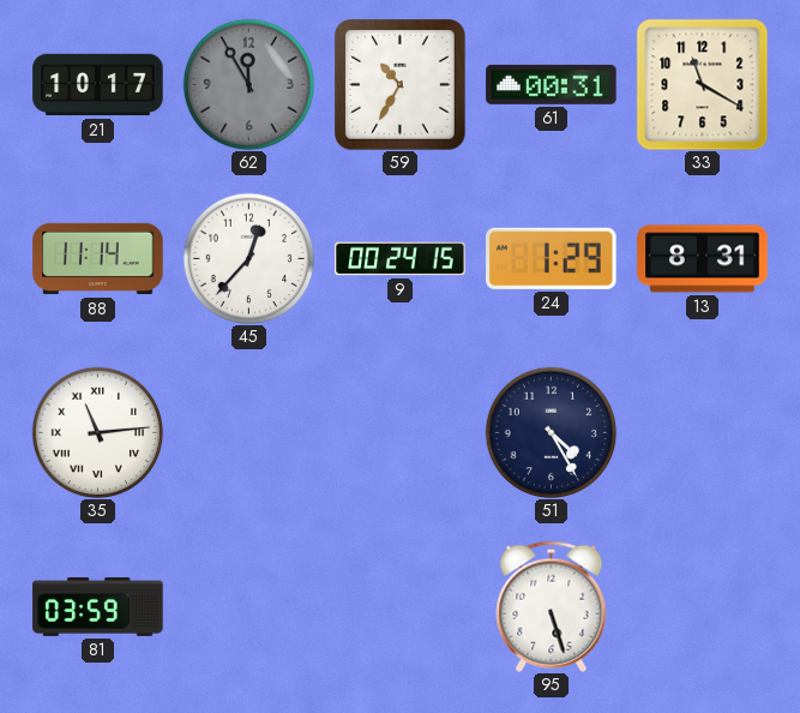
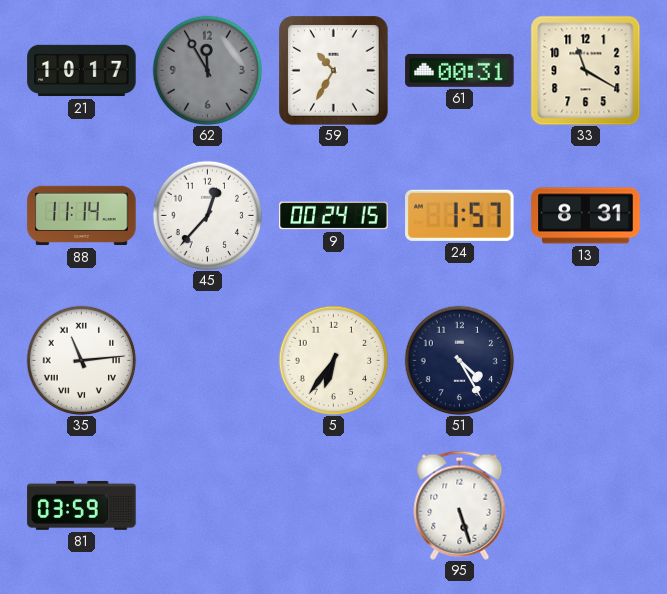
24: 1:29 -> 1:57 (460, 215)
5: none -> 6:36 (333, 360)
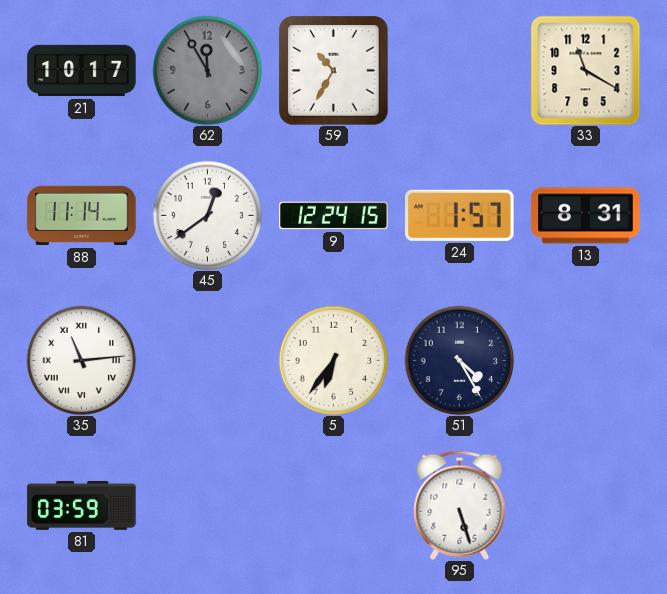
61: 00:31 -> none (460, 70)
45: 12:37 -> 12:39 (207, 215)
9: 00:24 -> 12:24 (334, 216)
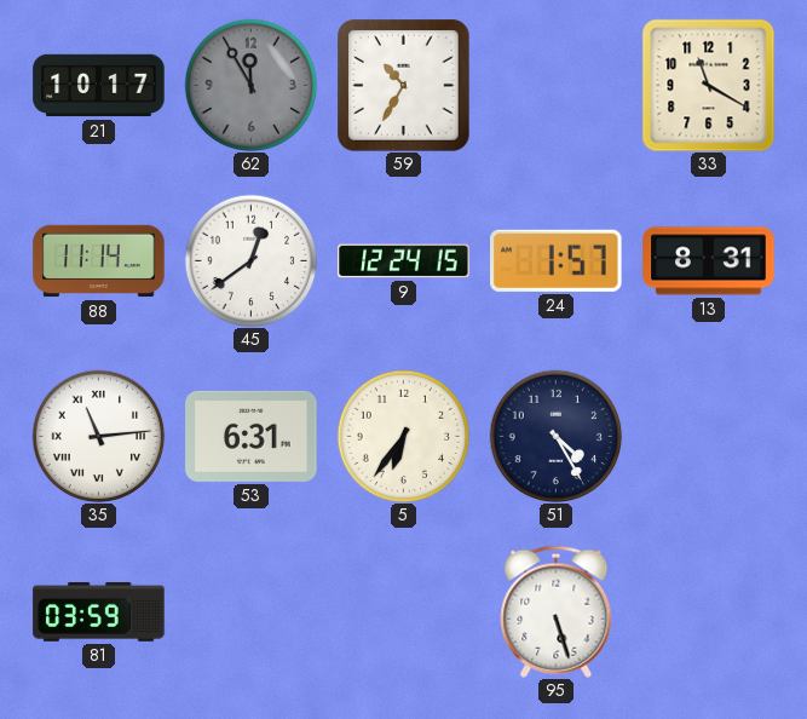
53: none -> 6:31 (252, 436)
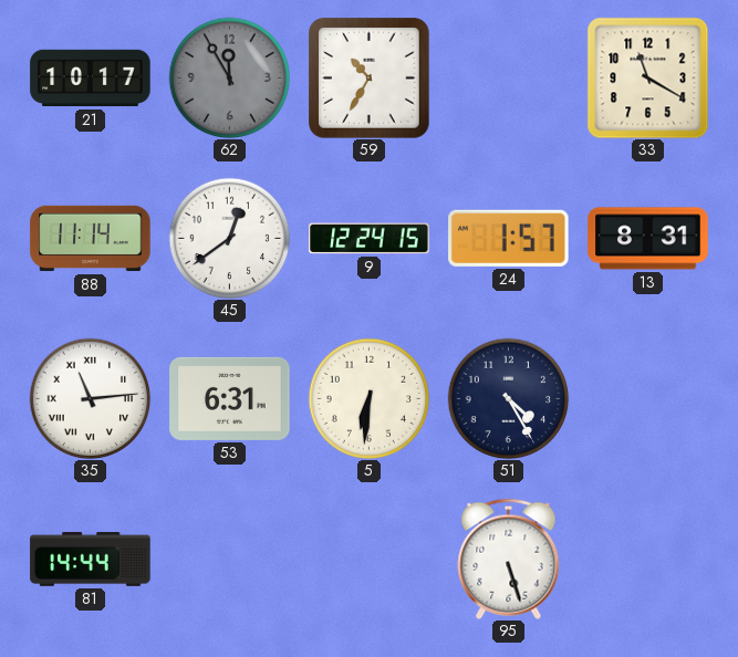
5: 6:36 -> 6:31 (368, 398)
81: 03:59 -> 14:44 (91, 559)
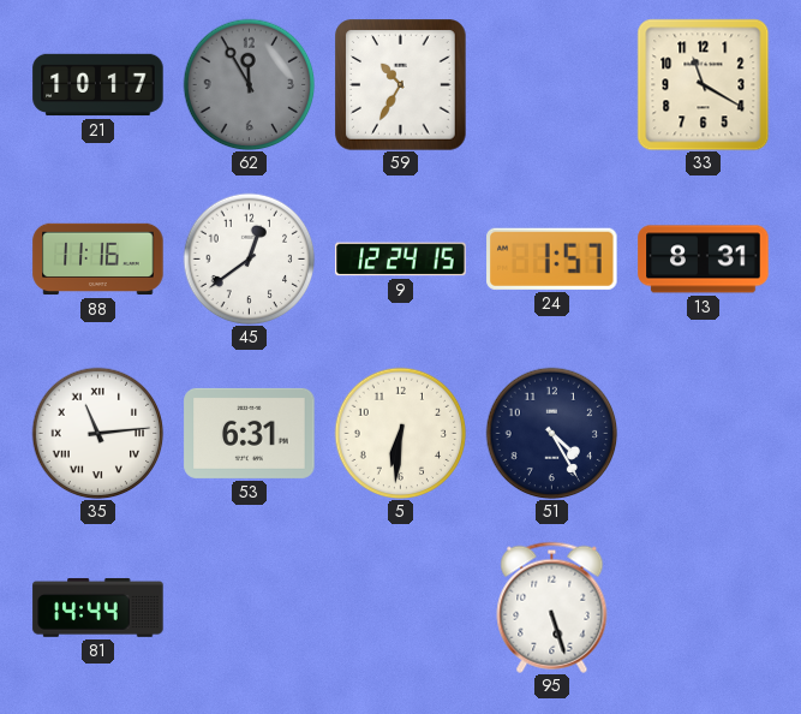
88: 11:14 -> 11:16 (98, 260)
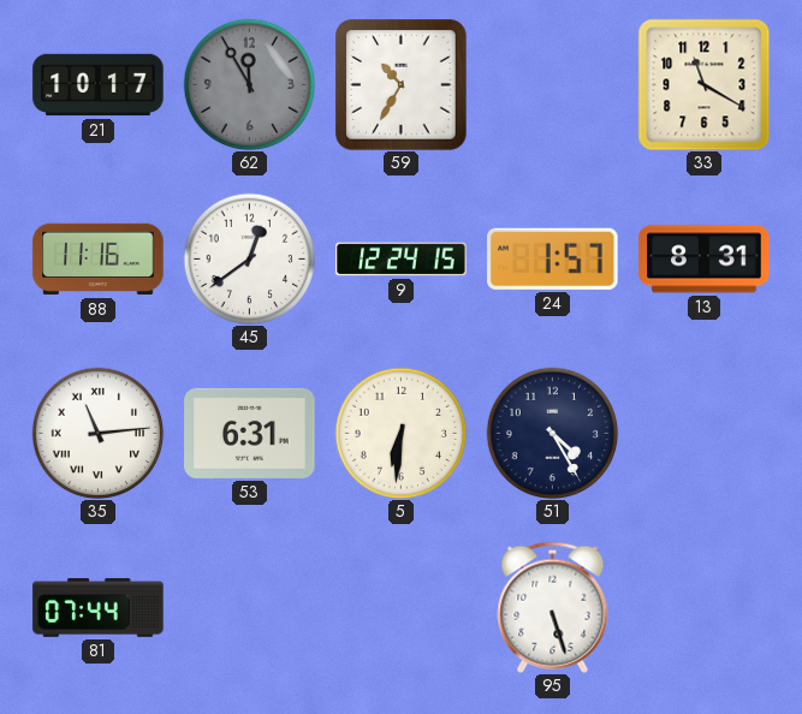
81: 14:44 -> 07:44 (99, 607)
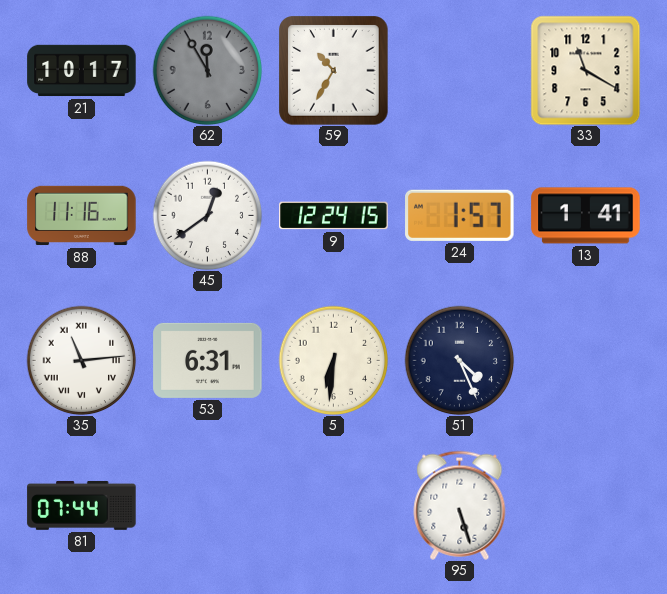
13: 8:31 -> 1:41 (586, 216)
51: 4:25 -> 4:26 (459, 360)
